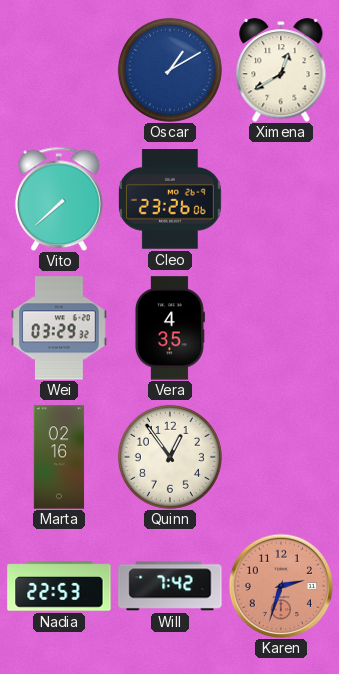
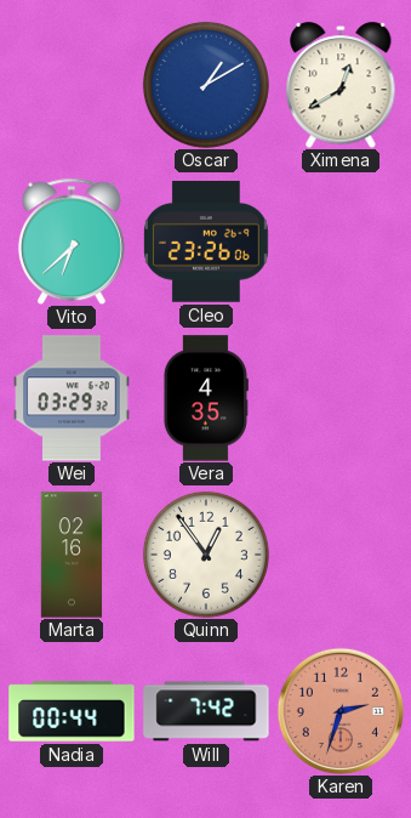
Vito: 7:38 -> 6:38 (72, 242)
Nadia: 22:53 -> 00:44 (72, 711)
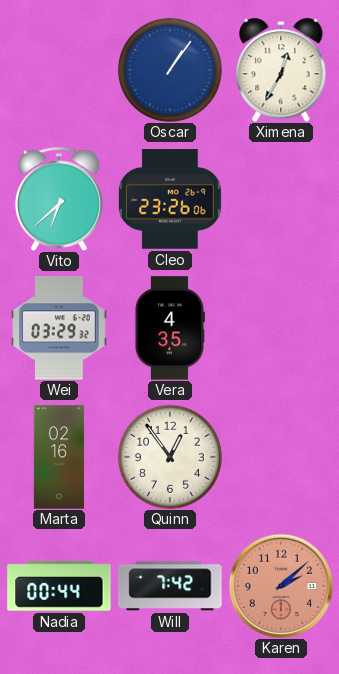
Oscar: 1:10 -> 1:06 (170, 70)
Ximena: 12:40 -> 12:35 (281, 70)
Karen: 2:33 -> 2:08 (280, 585)
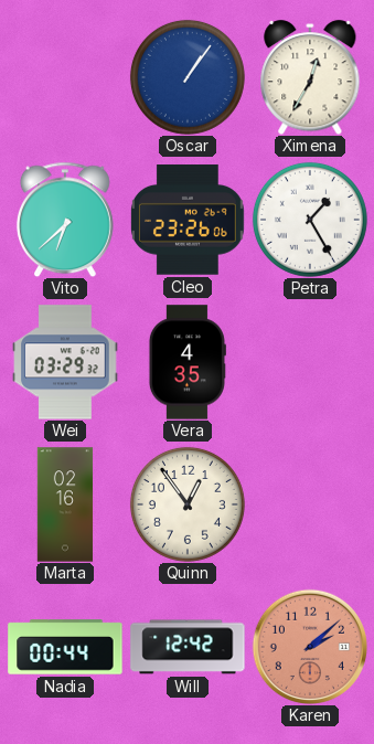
Petra: none -> 1:25 (310, 220)
Will: 7:42 -> 12:42 (188, 647)
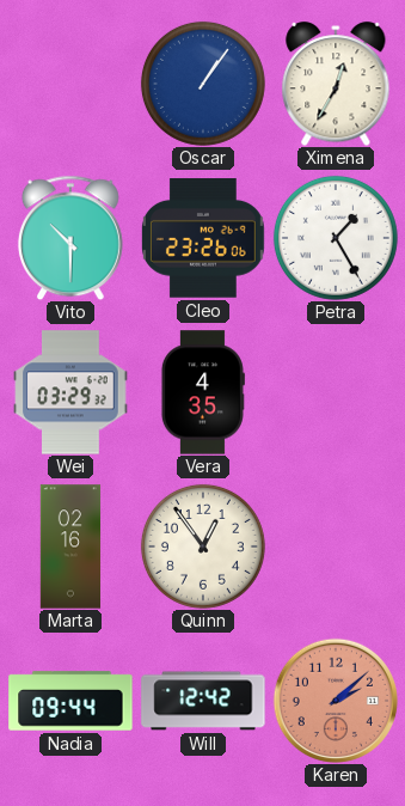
Vito: 6:38 -> 10:30 (70, 238)
Nadia: 00:44 -> 09:44 (70, 701)
